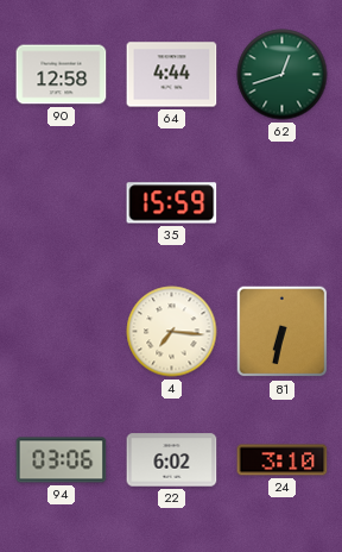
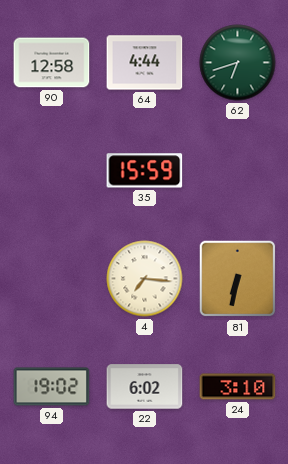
62: 12:42 -> 6:42 (238, 63)
94: 03:06 -> 19:02 (52, 387)
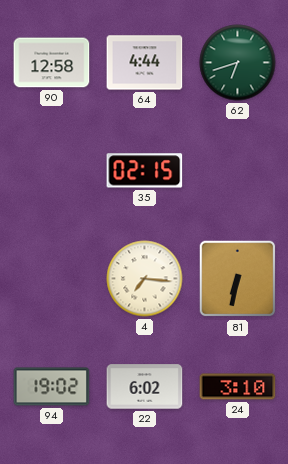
35: 15:59 -> 02:15 (145, 171)
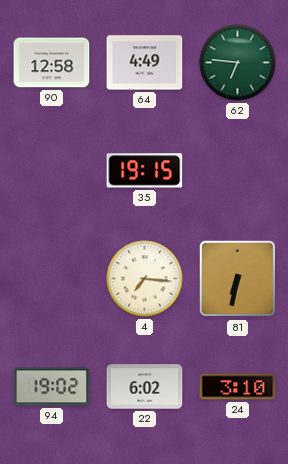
64: 4:44 -> 4:49 (145, 63)
62: 6:42 -> 6:46 (238, 63)
35: 02:15 -> 19:15 (145, 171)
